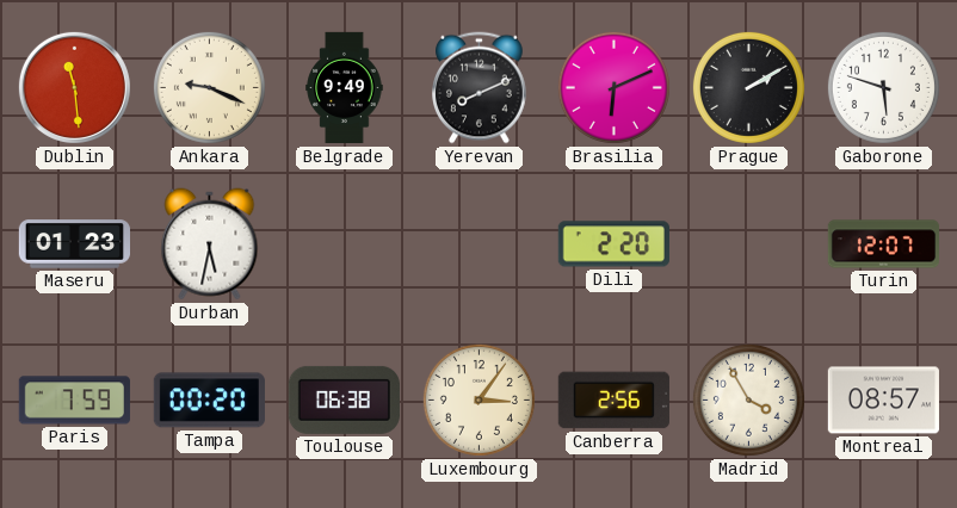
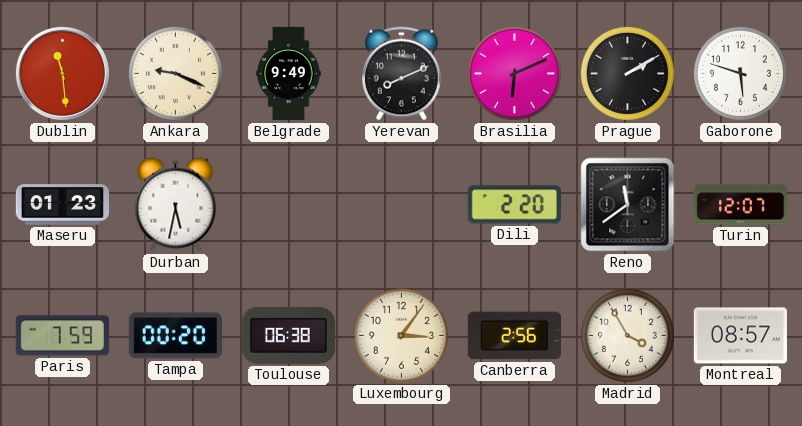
Reno: none -> 11:39 (628, 205)
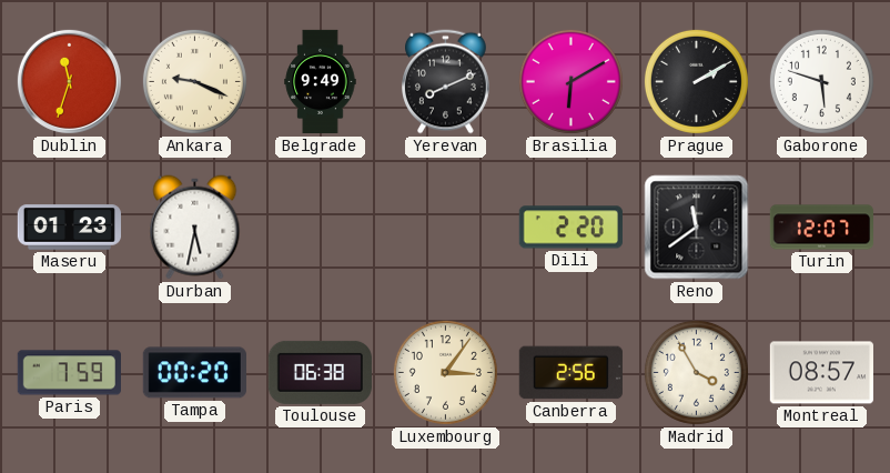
Dublin: 11:29 -> 11:33 (69, 81)
Brasilia: 6:11 -> 6:10 (570, 81)
